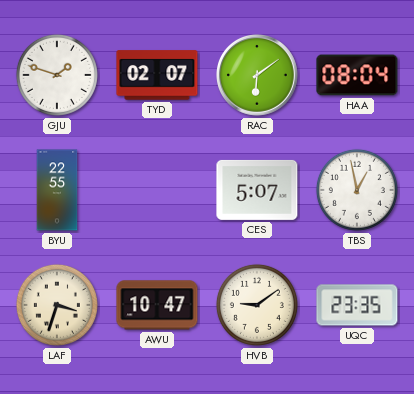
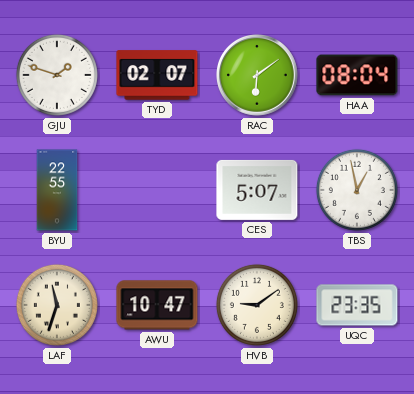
LAF: 3:33 -> 11:33 (57, 305)
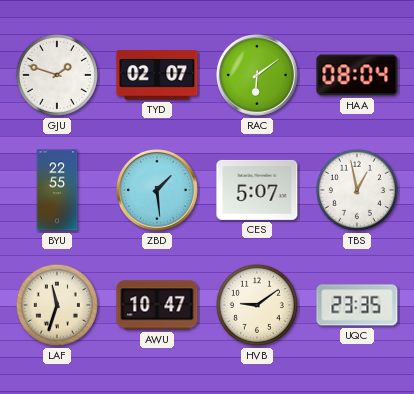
ZBD: none -> 1:29 (158, 191)
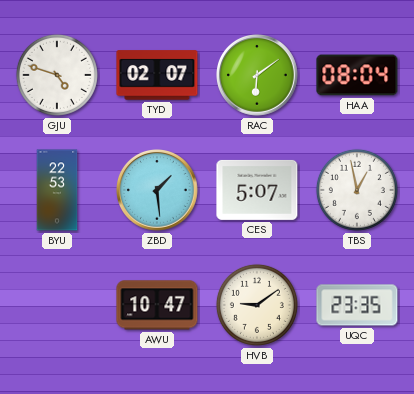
GJU: 1:48 -> 4:48 (57, 75)
BYU: 22:55 -> 22:53 (57, 190)
LAF: 11:33 -> none (57, 305)
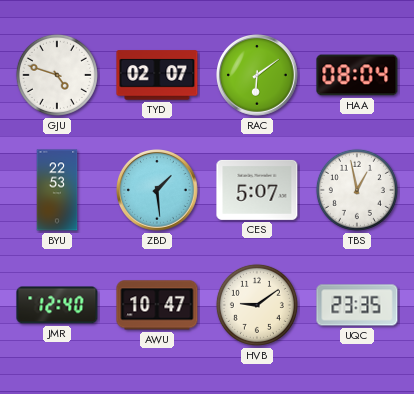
JMR: none -> 12:40 (57, 305)
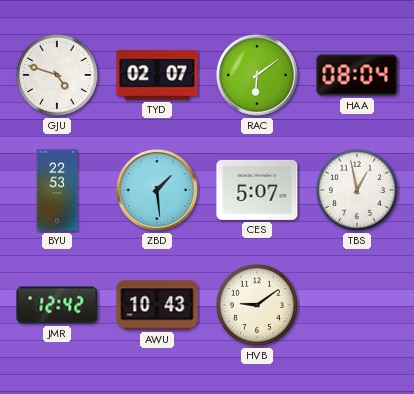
JMR: 12:40 -> 12:42 (57, 305)
AWU: 10:47 -> 10:43 (157, 305)
UQC: 23:35 -> none (357, 305)
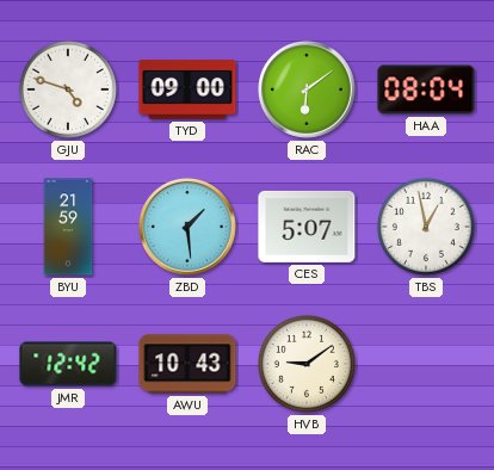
TYD: 02:07 -> 09:00 (187, 89)
BYU: 22:53 -> 21:59 (68, 227)
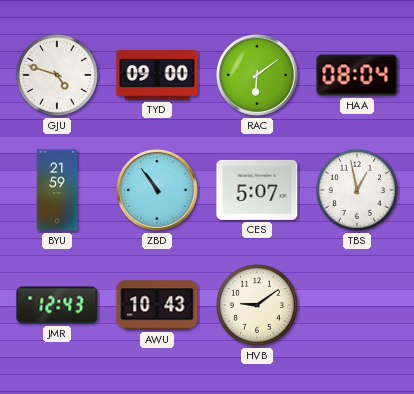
ZBD: 1:29 -> 10:54 (158, 191)
JMR: 12:42 -> 12:43 (57, 305)
